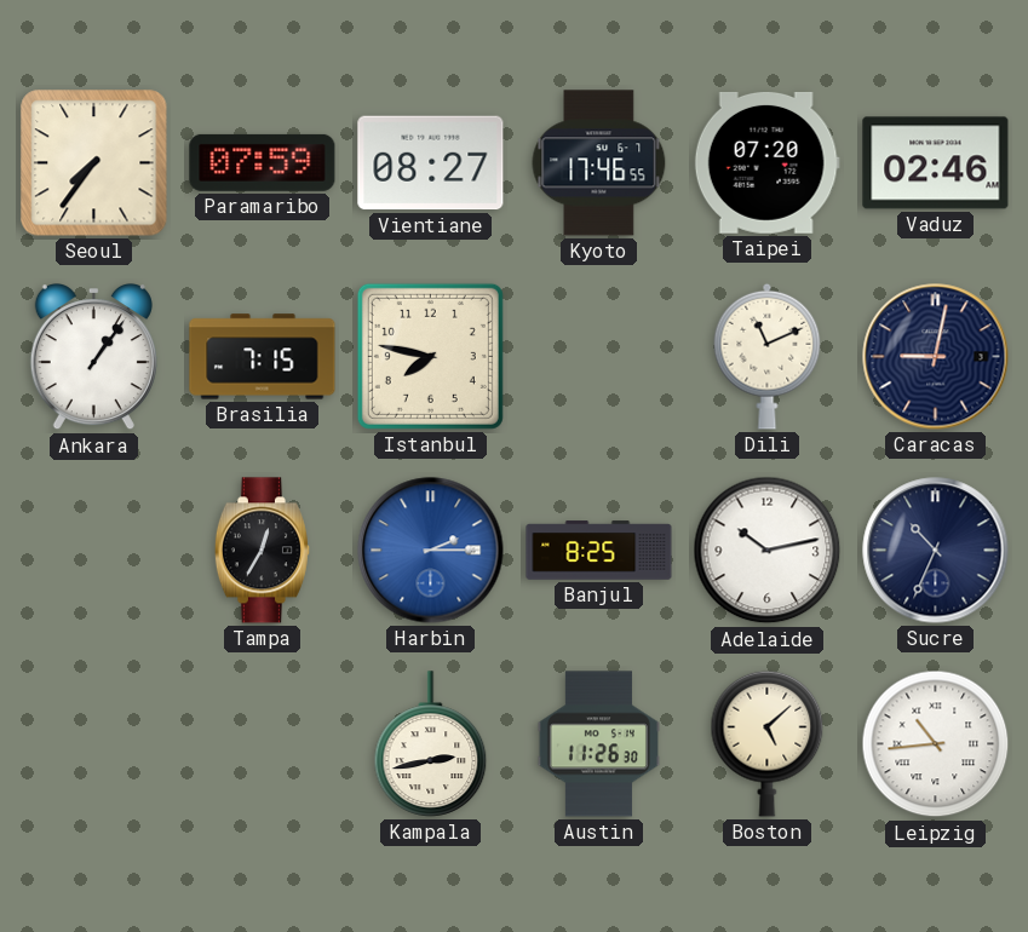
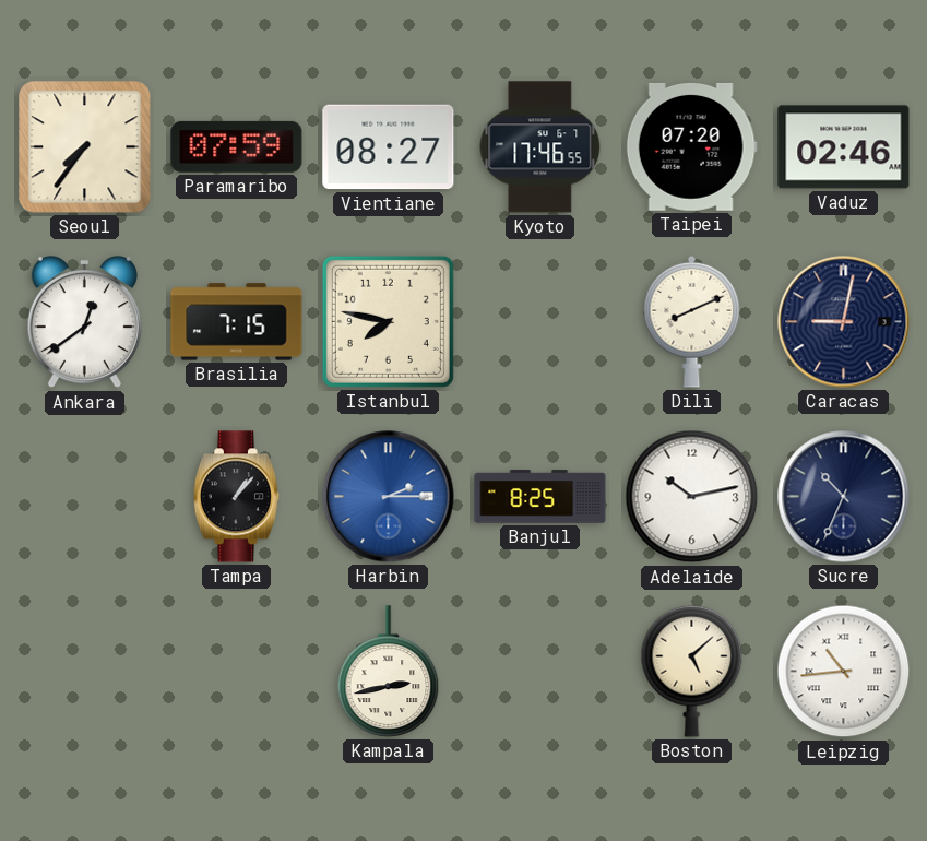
Ankara: 1:06 -> 12:39 (84, 323)
Dili: 11:11 -> 8:11 (692, 321)
Tampa: 12:35 -> 1:07 (236, 497)
Austin: 11:26 -> none (598, 744)
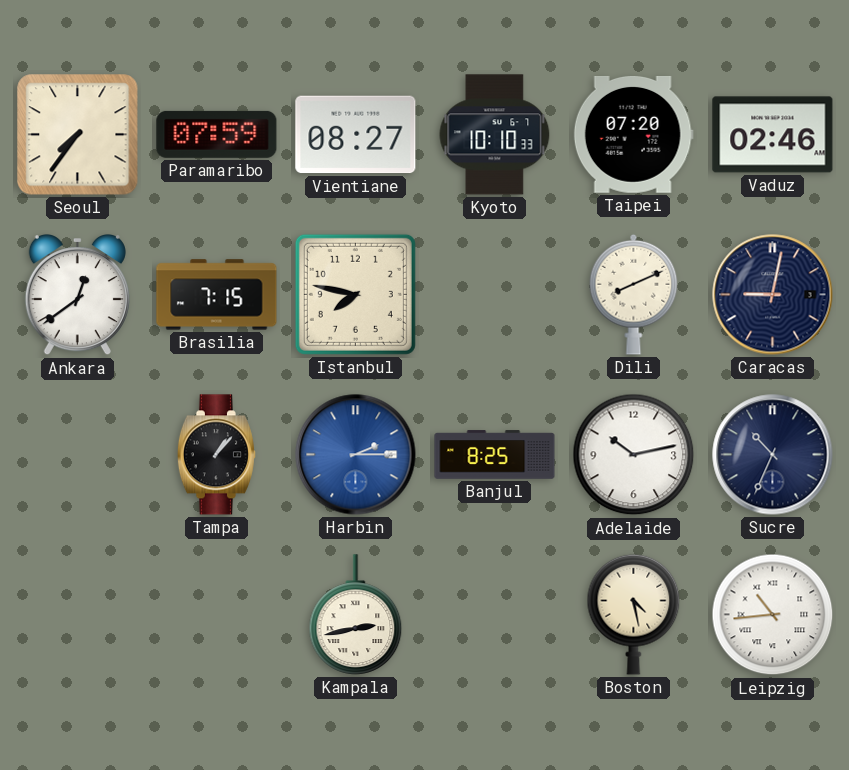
Kyoto: 17:46 -> 10:10 (495, 135)
Boston: 5:08 -> 4:28 (634, 614)
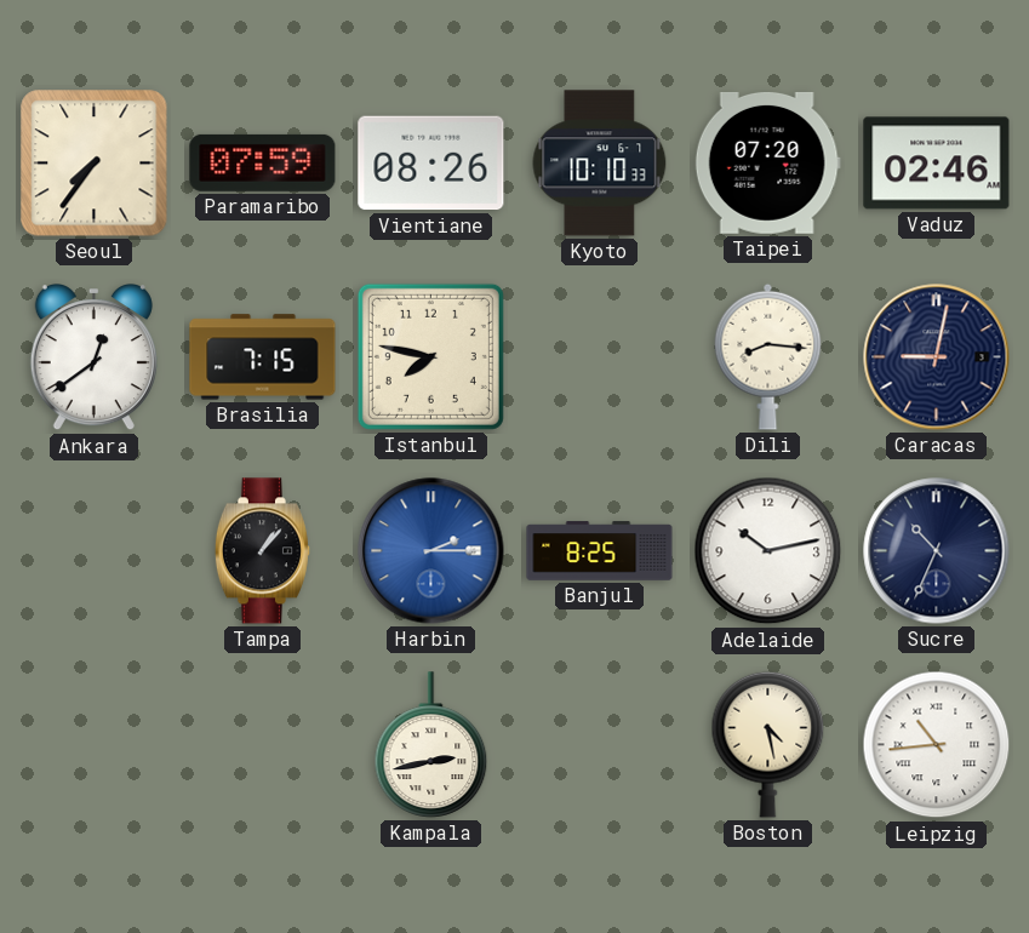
Vientiane: 08:27 -> 08:26 (431, 164)
Dili: 8:11 -> 8:16 (768, 356)
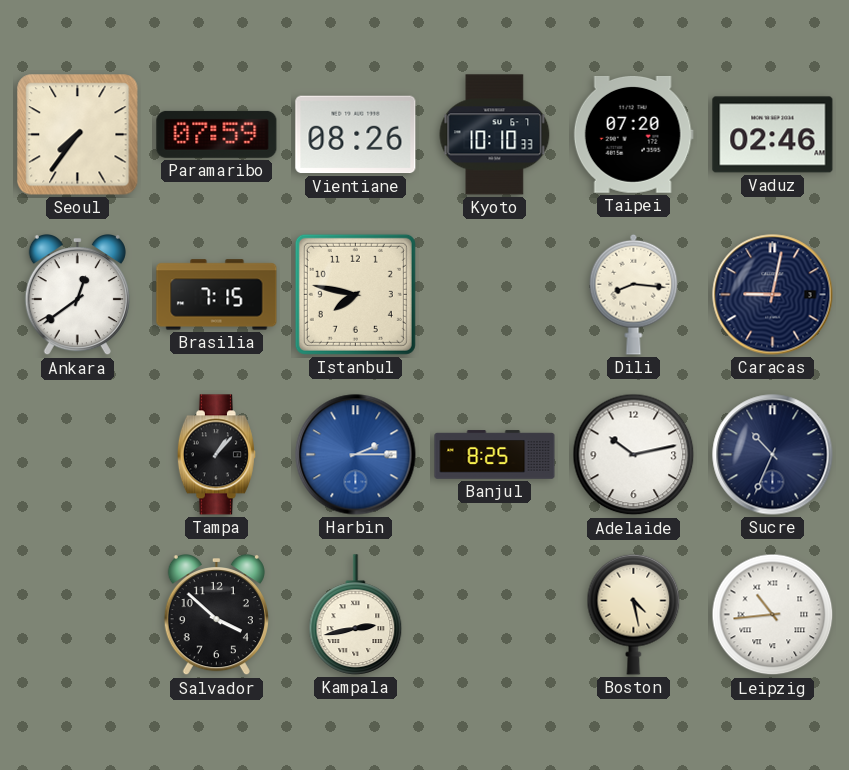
Salvador: none -> 3:52 (216, 616)
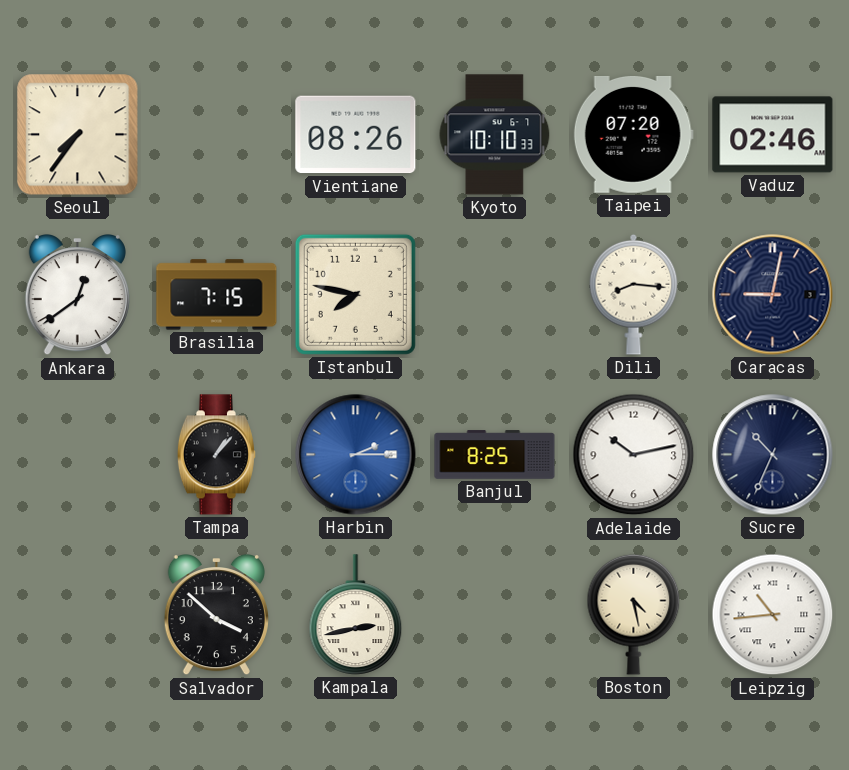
Paramaribo: 07:59 -> none (217, 134)
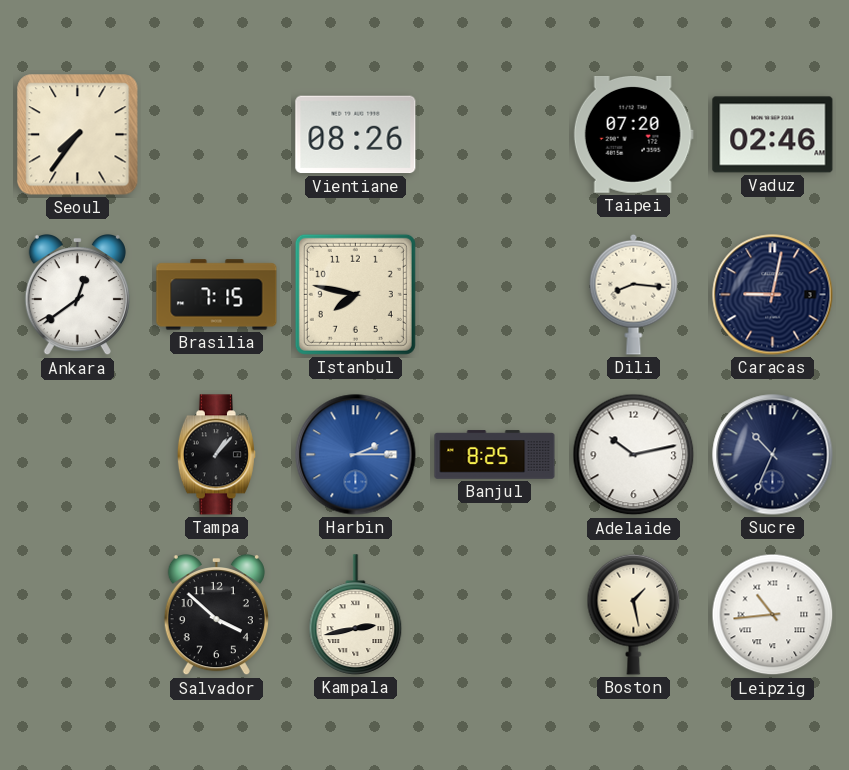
Kyoto: 10:10 -> none (495, 135)
Boston: 4:28 -> 1:28 (634, 614)
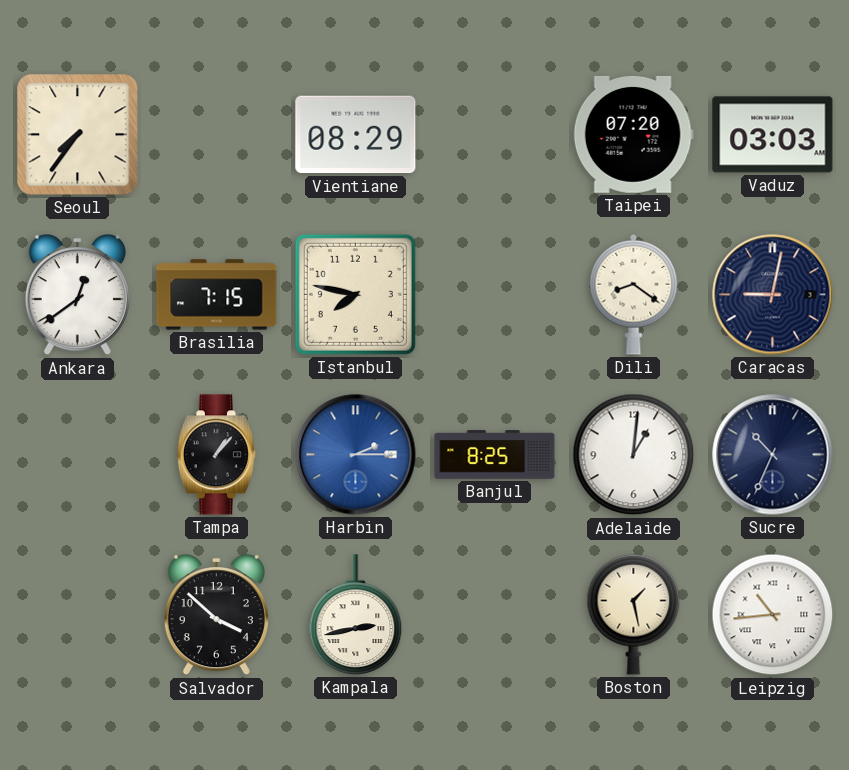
Vientiane: 08:26 -> 08:29 (356, 135)
Vaduz: 02:46 -> 03:03 (773, 135)
Dili: 8:16 -> 8:21 (634, 294)
Adelaide: 10:13 -> 1:01 (634, 455)
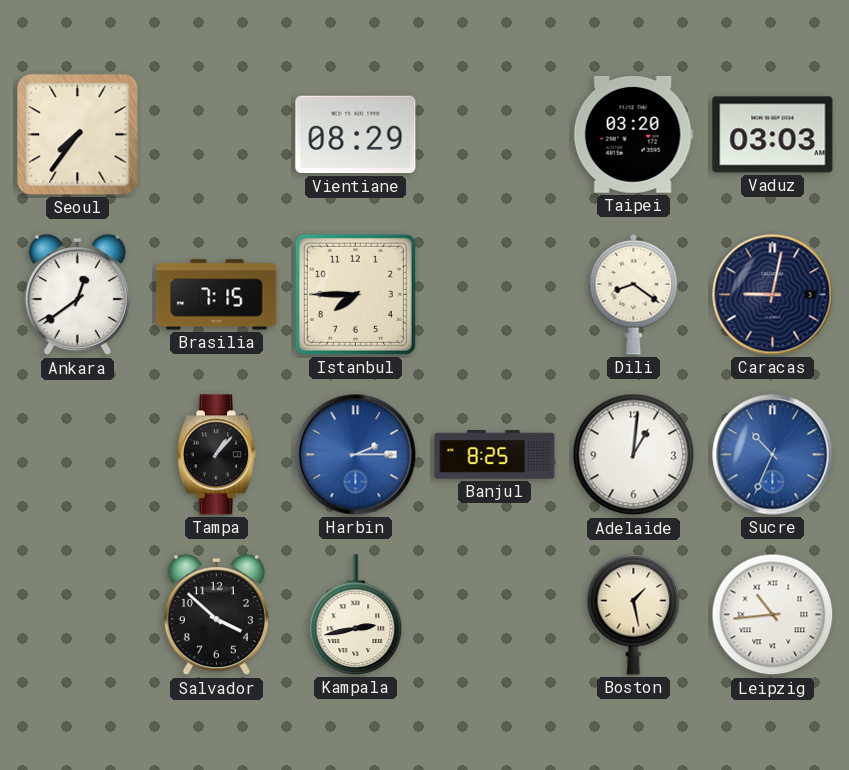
Taipei: 07:20 -> 03:20 (633, 134)
Istanbul: 7:47 -> 7:45 (355, 294)
Sucre dial: navy -> blue (773, 455)
